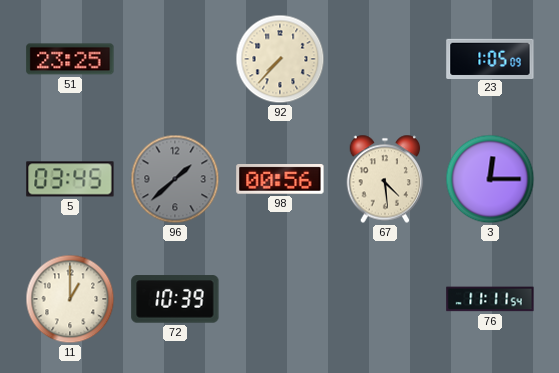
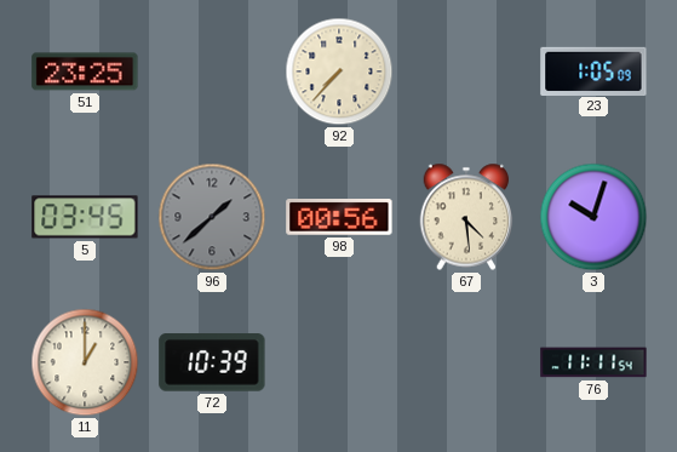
3: 12:15 -> 10:03 (593, 217)
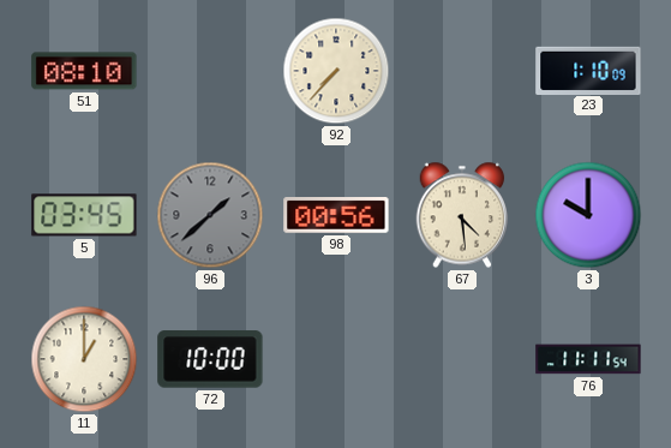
51: 23:25 -> 08:10 (84, 71)
23: 1:05 -> 1:10 (588, 70)
3: 10:03 -> 10:00 (588, 215)
72: 10:39 -> 10:00 (210, 359)
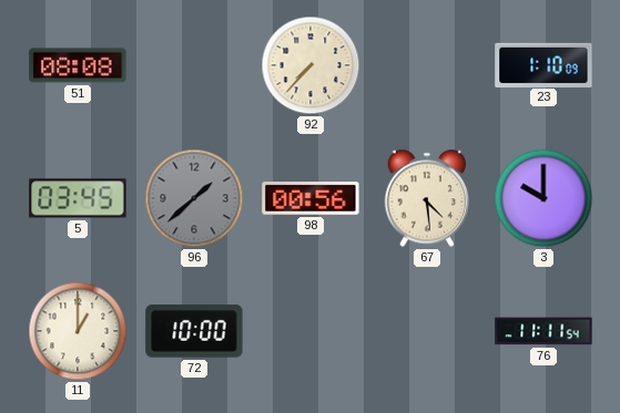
51: 08:10 -> 08:08 (78, 65)
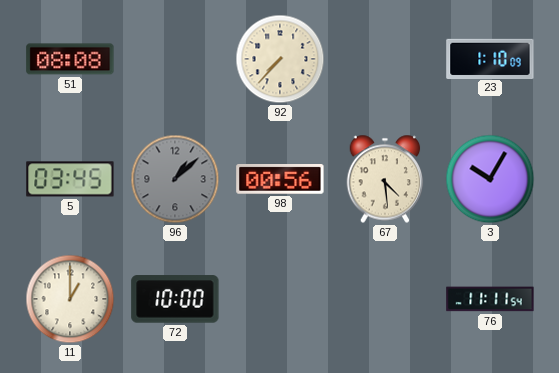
96: 1:38 -> 1:08 (175, 179)
3: 10:00 -> 10:05 (490, 179)
